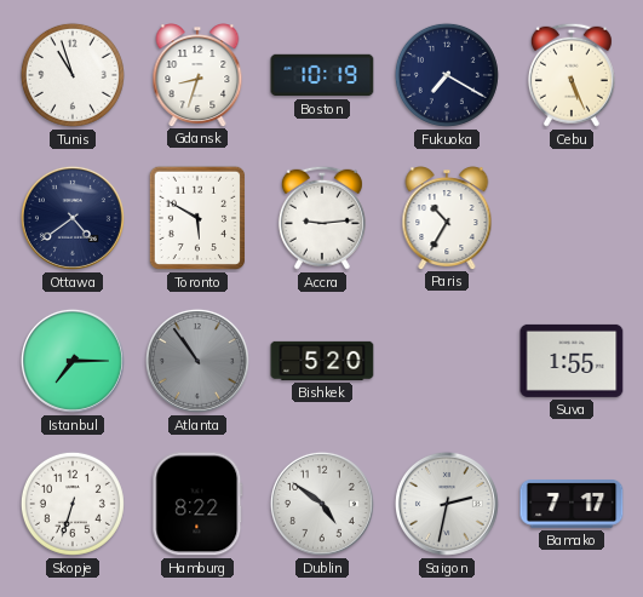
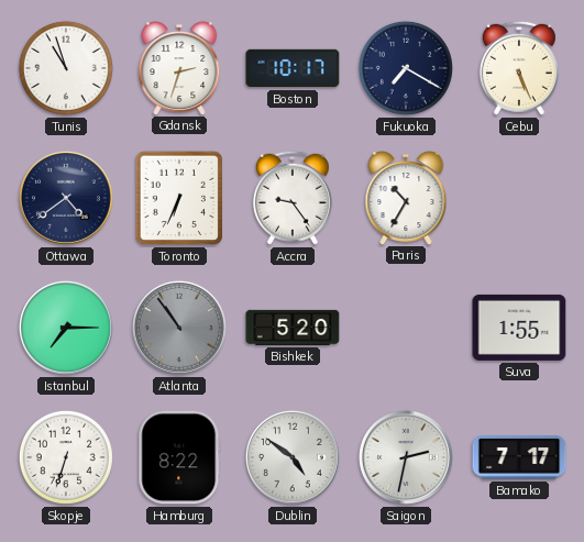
Gdansk: 8:33 -> 2:33 (179, 68)
Boston: 10:19 -> 10:17 (293, 68)
Toronto: 5:50 -> 6:34 (178, 198)
Accra: 9:14 -> 9:24 (293, 198)
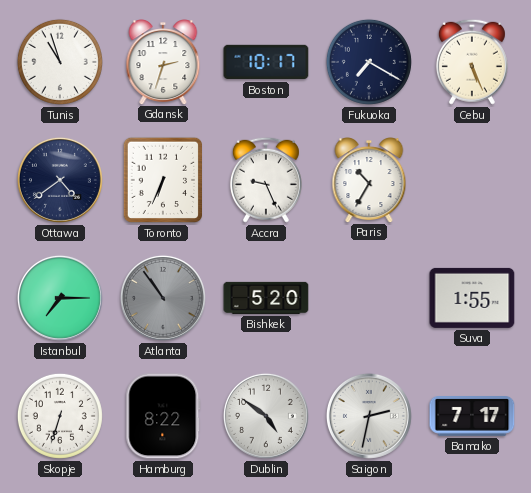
Accra: 9:24 -> 9:26 (266, 180)
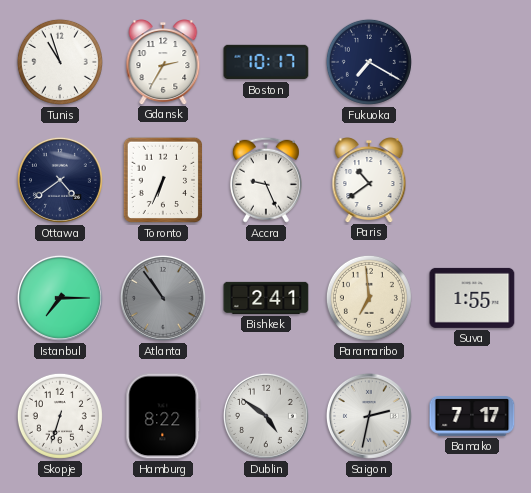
Gdansk: 2:33 -> 2:35 (163, 62)
Cebu: 5:26 -> none (472, 62)
Paris: 10:35 -> 10:39 (369, 180)
Bishkek: 5:20 -> 2:41 (266, 298)
Paramaribo: none -> 6:59 (369, 298)
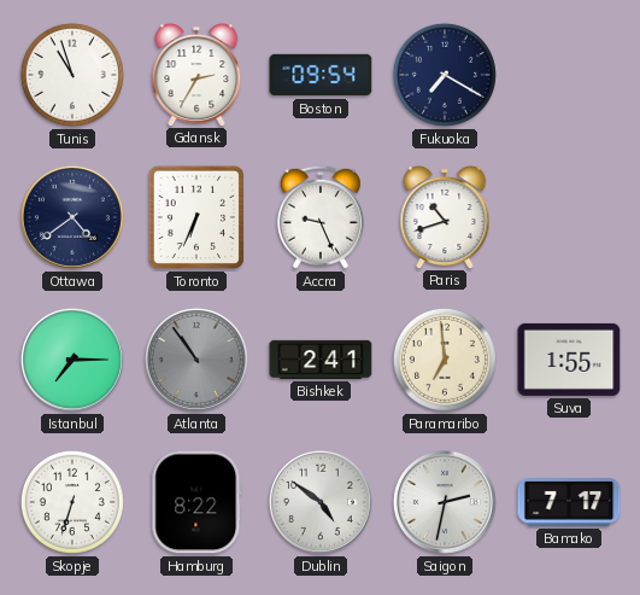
Boston: 10:17 -> 09:54 (321, 75)
Paris: 10:39 -> 10:42 (445, 217)
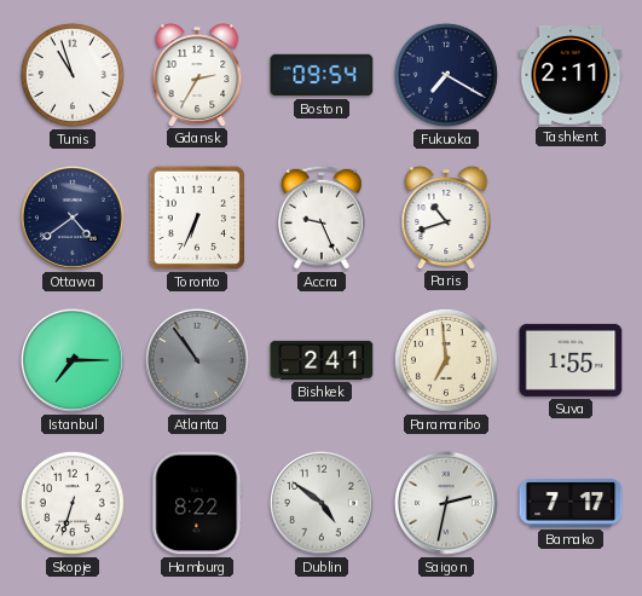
Tashkent: none -> 2:11 (571, 75)
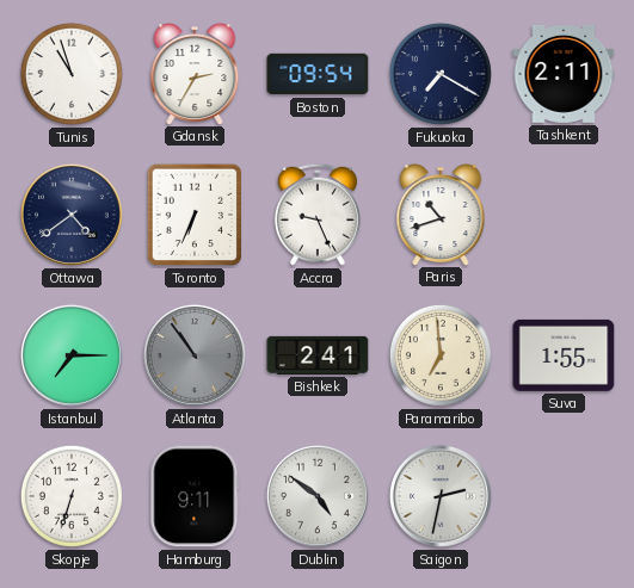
Hamburg: 8:22 -> 9:11 (195, 496)
Bamako: 7:17 -> none (571, 504)
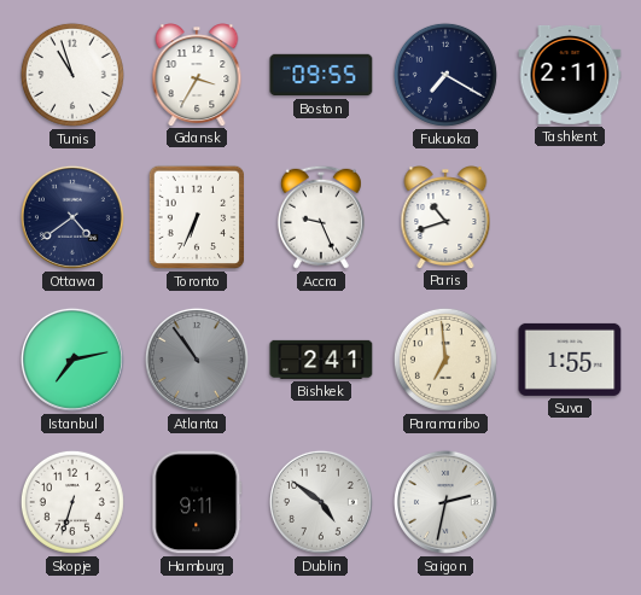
Gdansk: 2:35 -> 3:35 (197, 75)
Boston: 09:54 -> 09:55 (321, 75)
Istanbul: 7:15 -> 7:13 (72, 360)
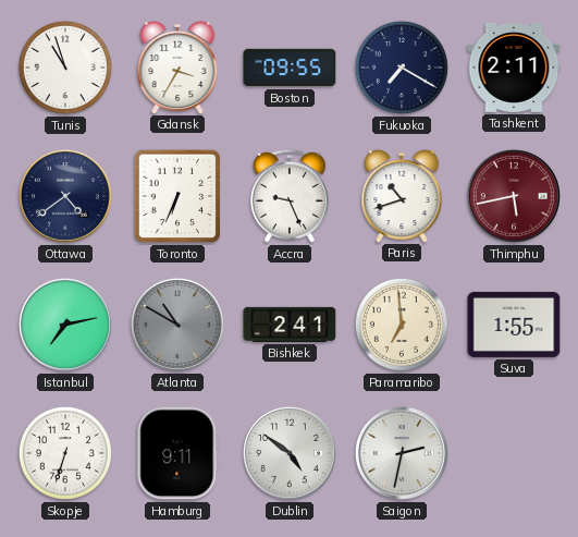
Thimphu: none -> 5:43 (514, 196)
Atlanta: 10:54 -> 10:50 (177, 325)
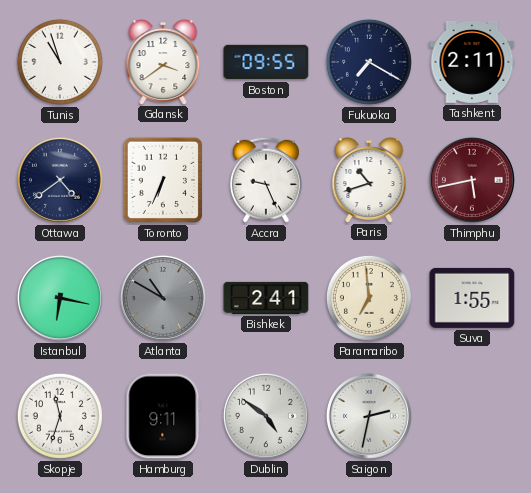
Gdansk: 3:35 -> 3:39 (163, 62)
Istanbul: 7:13 -> 6:17 (60, 298)
Skopje: 6:33 -> 11:33 (60, 416)
